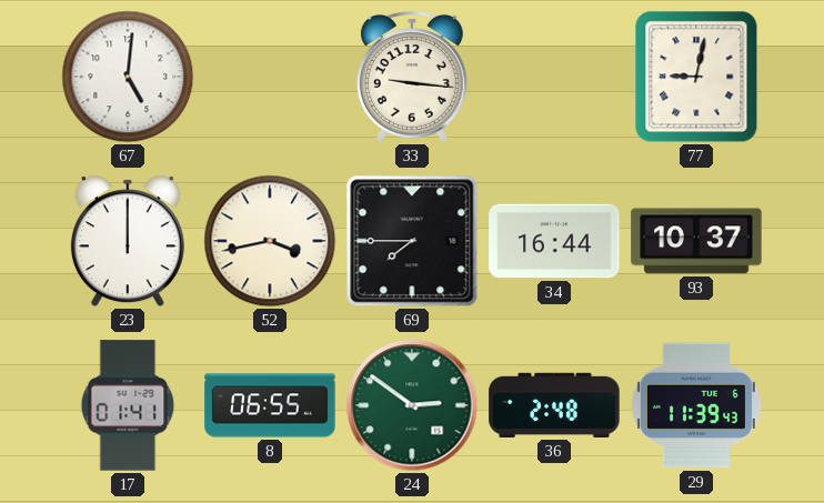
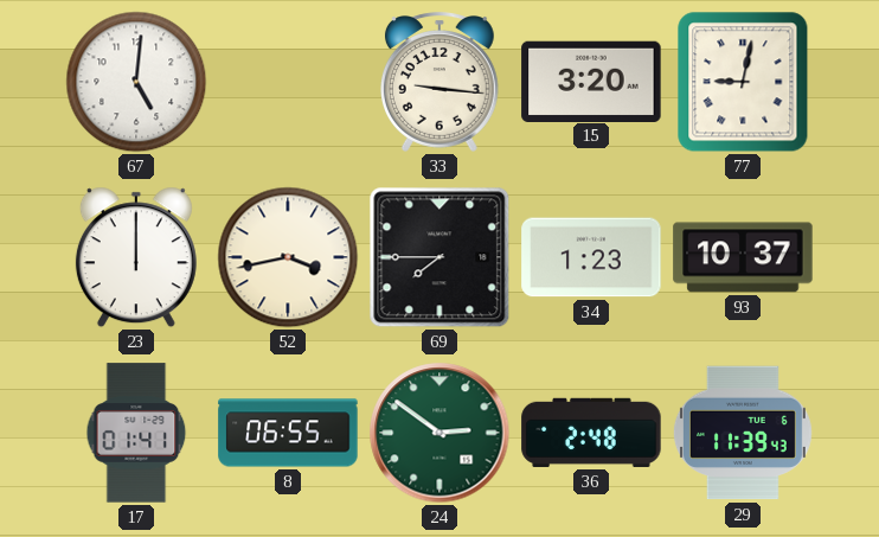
15: none -> 3:20 (591, 81)
34: 16:44 -> 1:23 (591, 257)
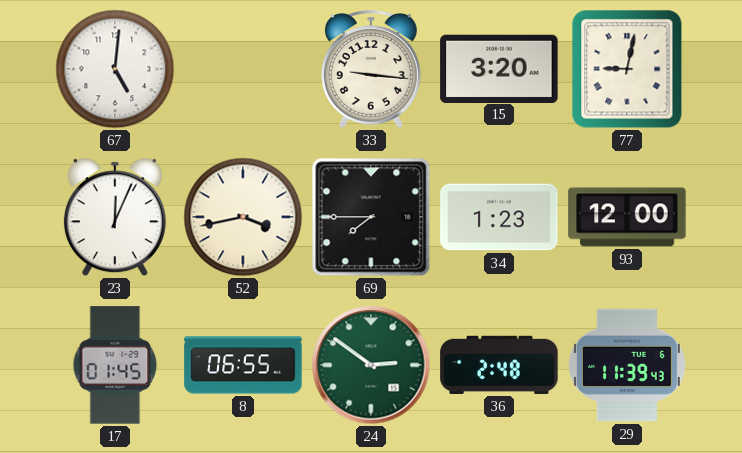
23: 12:00 -> 12:04 (115, 217)
93: 10:37 -> 12:00 (627, 217)
17: 01:41 -> 01:45 (115, 365)
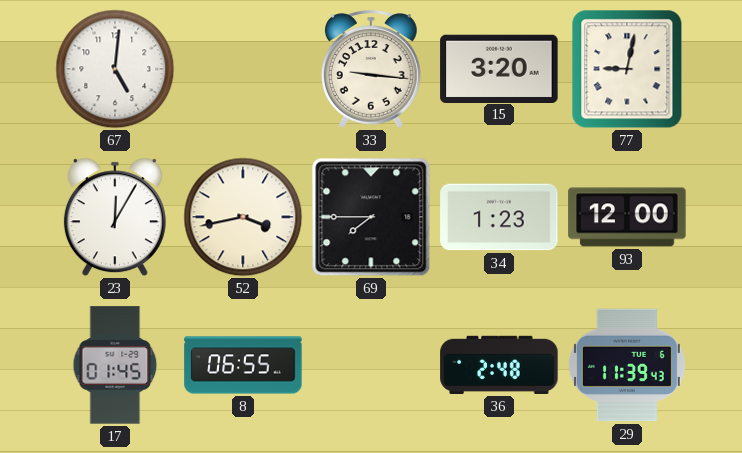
23: 12:04 -> 12:05 (115, 217)
24: 2:51 -> none (371, 365)
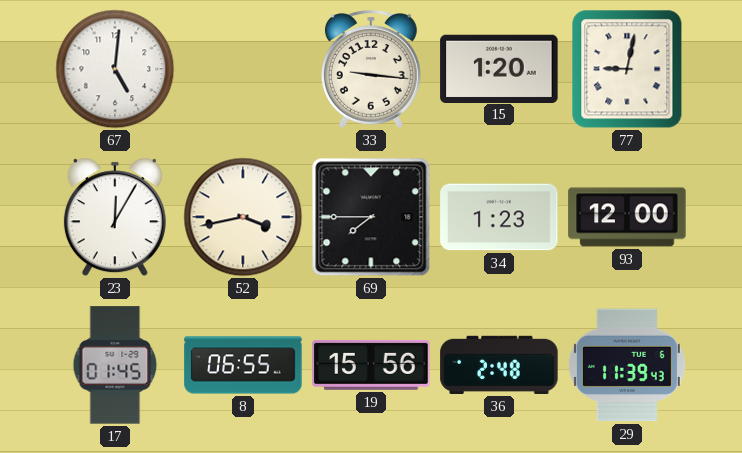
15: 3:20 -> 1:20 (499, 68)
19: none -> 15:56 (371, 365)
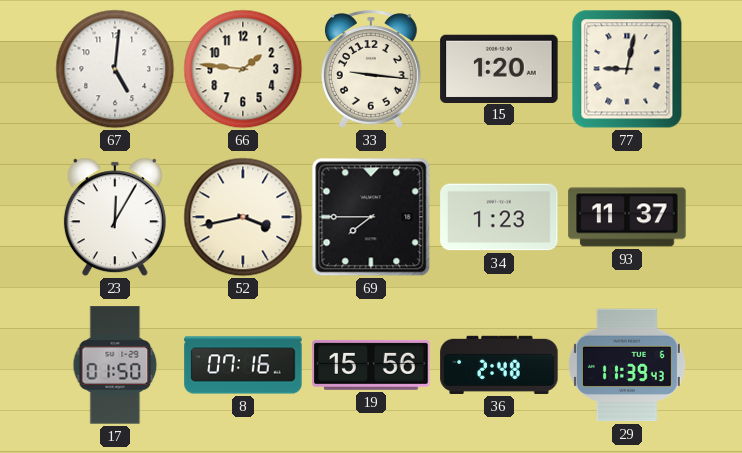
66: none -> 1:46 (243, 69)
93: 12:00 -> 11:37 (627, 217)
17: 01:45 -> 01:50 (115, 365)
8: 06:55 -> 07:16 (243, 365)
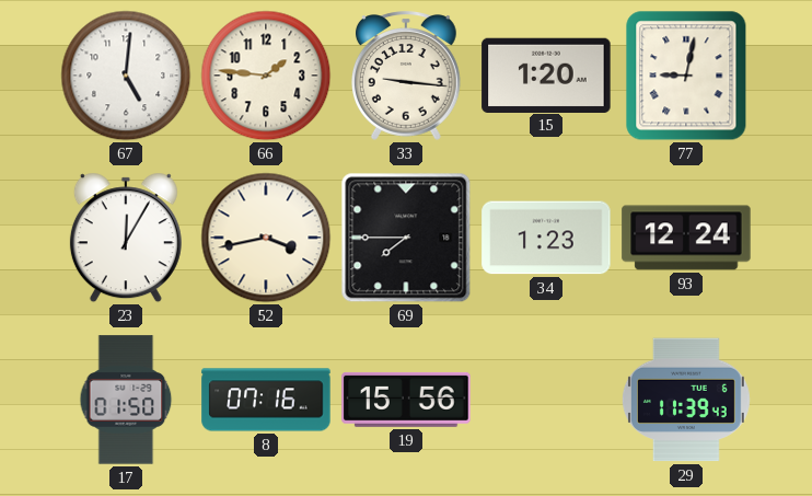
93: 11:37 -> 12:24 (686, 238)
36: 2:48 -> none (499, 365)
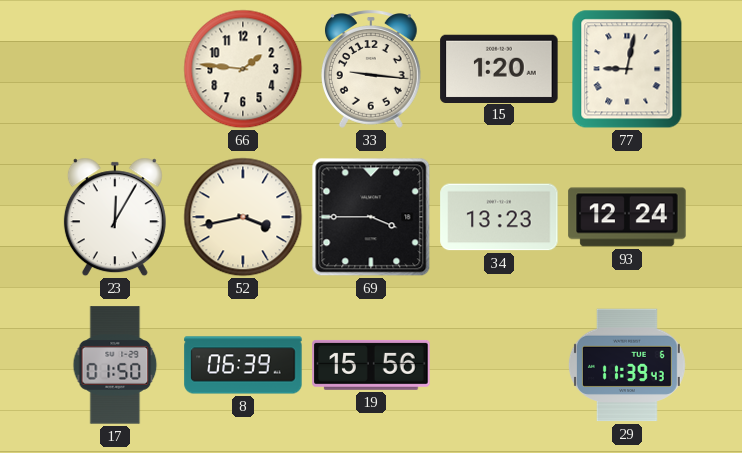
67: 5:01 -> none (126, 76)
69: 7:45 -> 3:45 (371, 217)
34: 1:23 -> 13:23 (499, 217)
8: 07:16 -> 06:39 (243, 365)
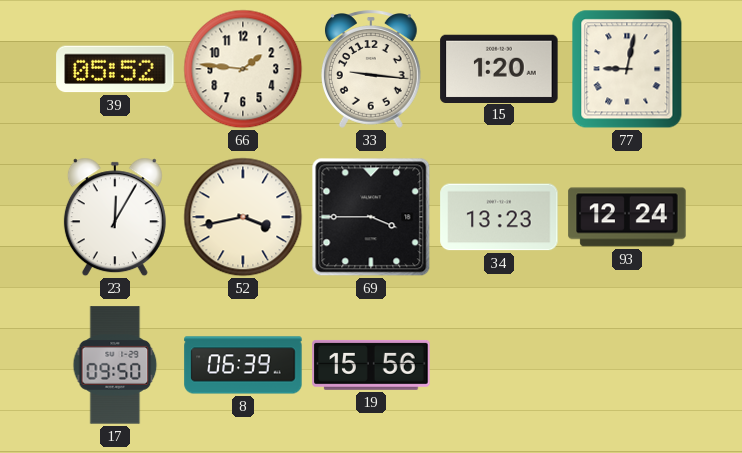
39: none -> 05:52 (115, 69)
17: 01:50 -> 09:50 (115, 365)
29: 11:39 -> none (627, 365)
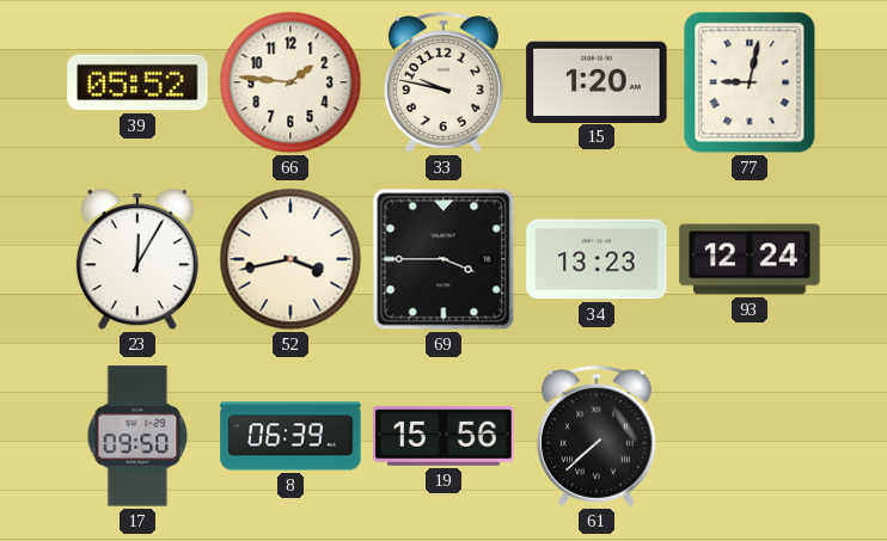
33: 9:16 -> 9:47 (443, 82)
61: none -> 7:38 (597, 436)
